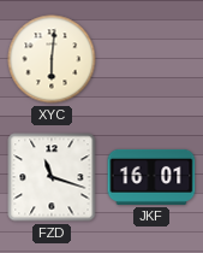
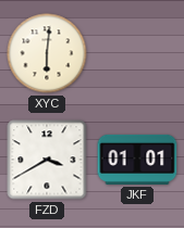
FZD: 11:18 -> 3:40 (47, 160)
JKF: 16:01 -> 01:01 (137, 160)
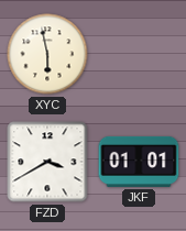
XYC: 6:01 -> 5:58 (47, 54)
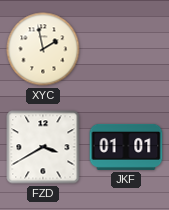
XYC: 5:58 -> 1:58 (43, 49)
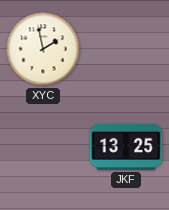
FZD: 3:40 -> none (43, 147)
JKF: 01:01 -> 13:25 (126, 147)
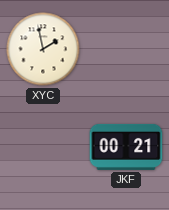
JKF: 13:25 -> 00:21 (126, 147)
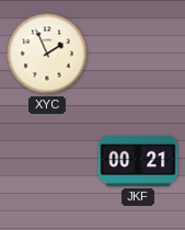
XYC: 1:58 -> 1:56 (47, 54)
